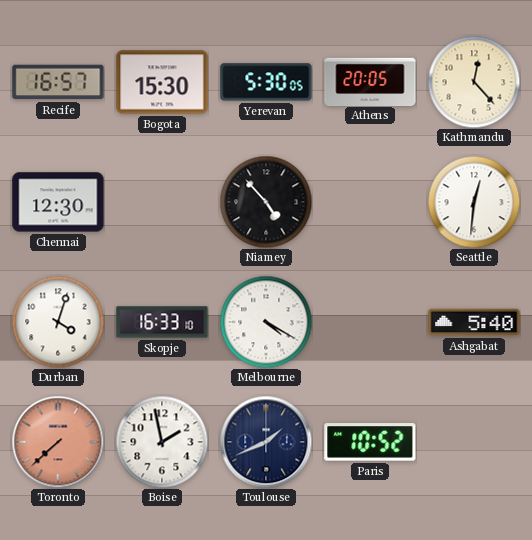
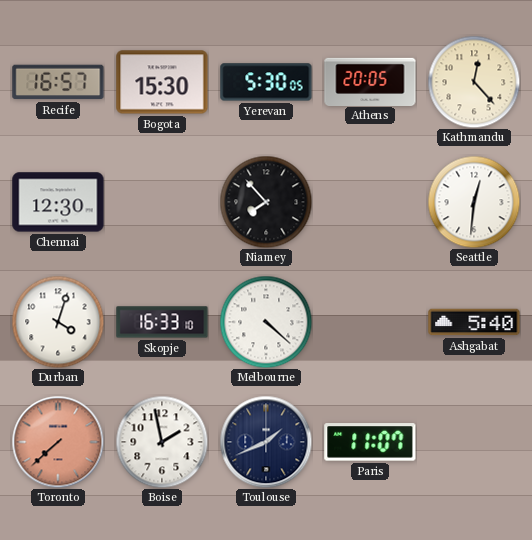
Niamey: 4:53 -> 7:53 (266, 202)
Melbourne: 4:20 -> 4:22 (266, 322)
Paris: 10:52 -> 11:07 (370, 442)
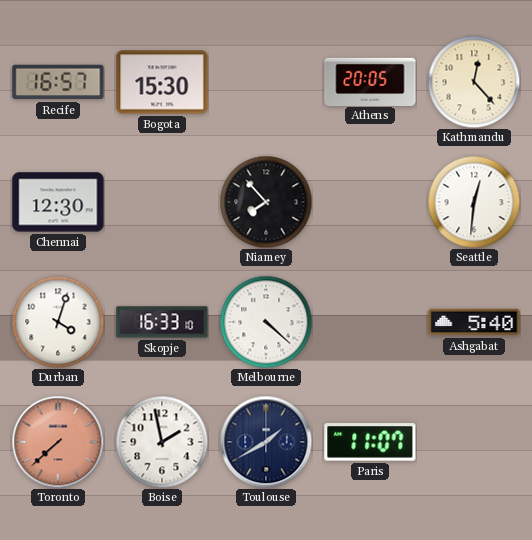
Yerevan: 5:30 -> none (266, 82)
Toulouse: 1:41 -> 1:40 (266, 442)
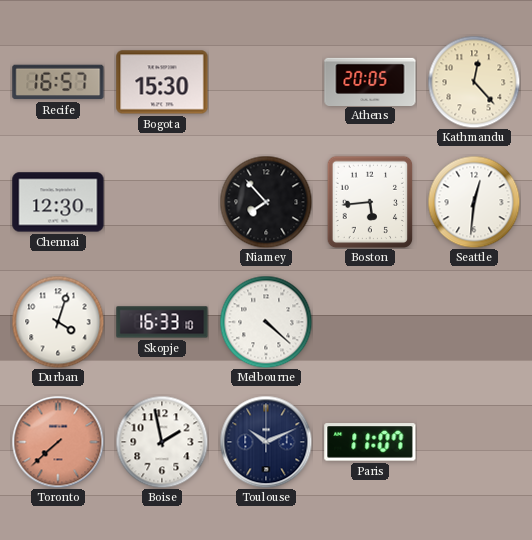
Boston: none -> 5:44 (370, 202)
Ashgabat: 5:40 -> none (474, 322)
Toulouse: 1:40 -> 10:11 (266, 442)
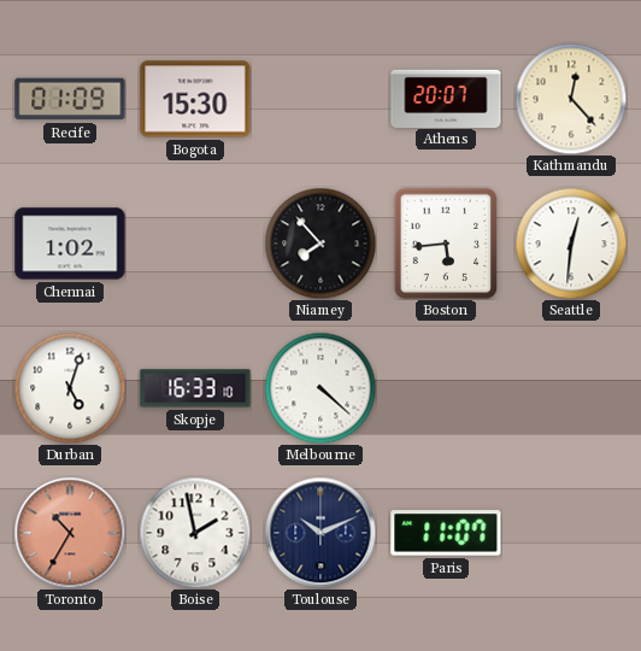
Recife: 16:57 -> 01:09 (70, 99)
Athens: 20:05 -> 20:07 (446, 98)
Chennai: 12:30 -> 1:02 (70, 244)
Durban: 4:03 -> 5:03 (70, 388)
Toronto: 7:38 -> 10:35 (70, 533)
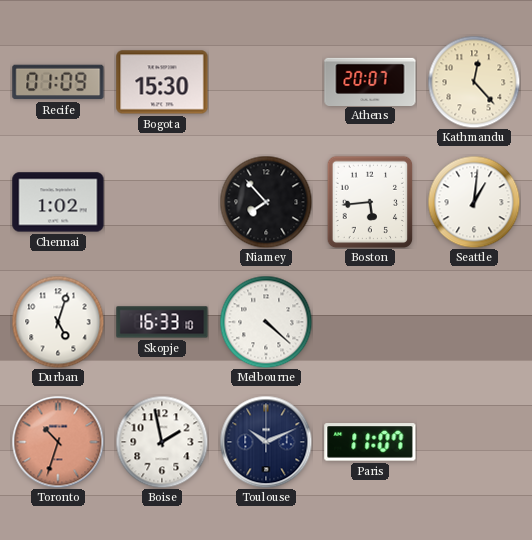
Seattle: 12:31 -> 1:01 (474, 202)
Toronto: 10:35 -> 10:33 (58, 442)
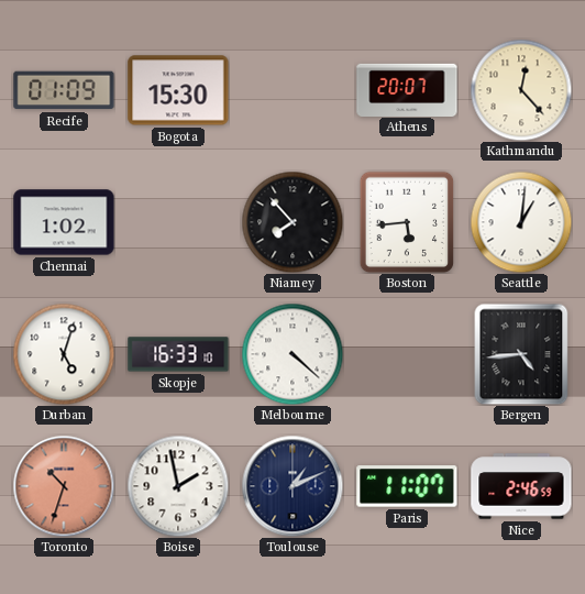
Bergen: none -> 4:44 (521, 354)
Toulouse: 10:11 -> 1:11 (292, 486)
Nice: none -> 2:46 (521, 486)
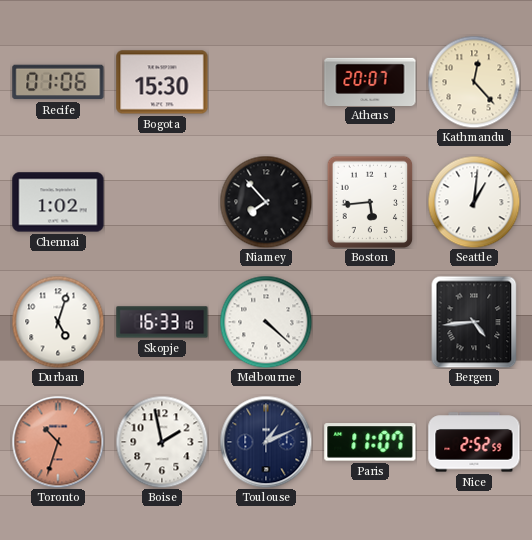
Recife: 01:09 -> 01:06 (58, 82)
Nice: 2:46 -> 2:52 (474, 442)
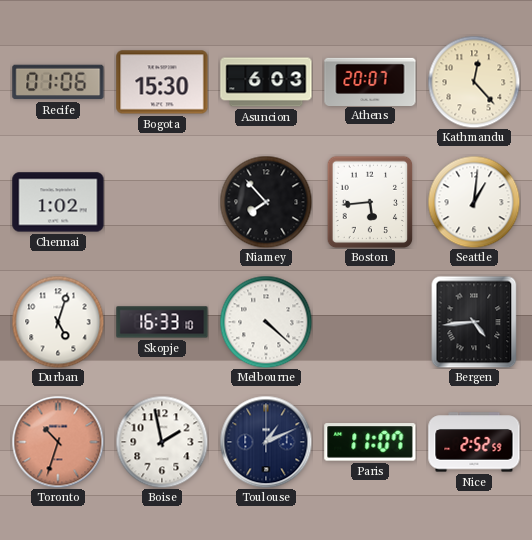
Asuncion: none -> 6:03 (266, 82)
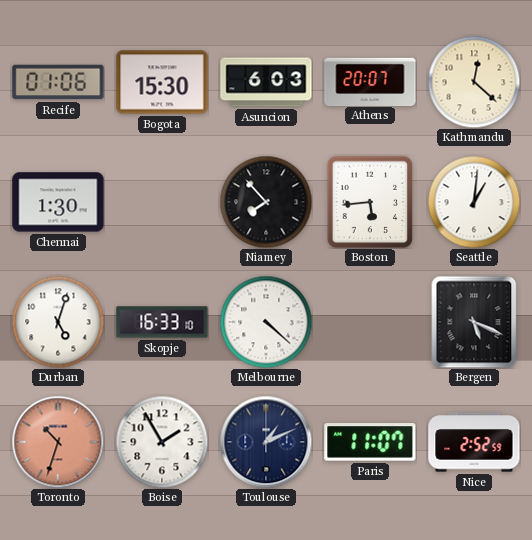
Kathmandu: 12:23 -> 12:22 (474, 82)
Chennai: 1:02 -> 1:30 (58, 202)
Bergen: 4:44 -> 5:19 (474, 322)
Boise: 1:58 -> 1:55 (162, 442)
